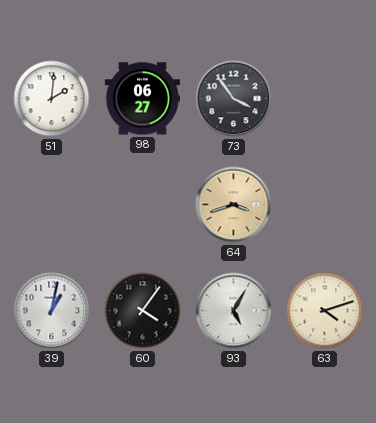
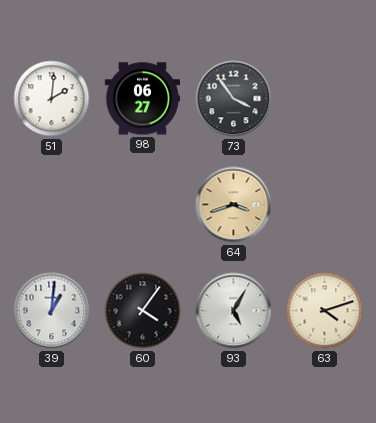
39: 1:02 -> 1:01 (52, 311)
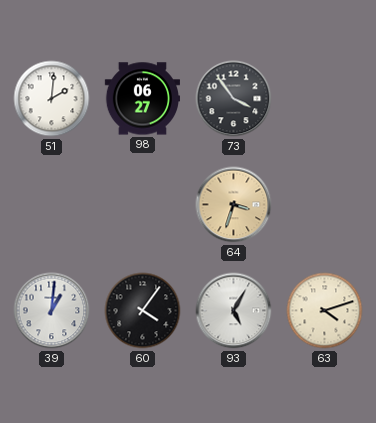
64: 3:42 -> 3:33 (234, 205)
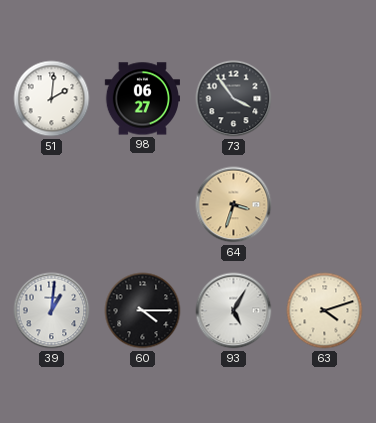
60: 4:06 -> 4:15 (143, 311)
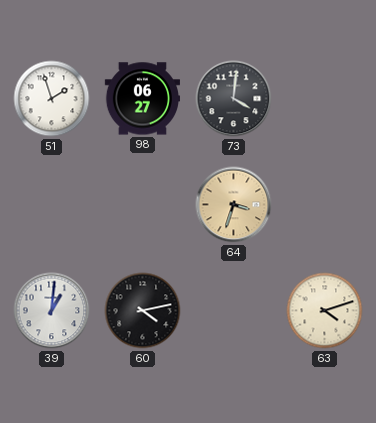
51: 2:01 -> 1:57 (52, 99)
73: 3:54 -> 4:01 (234, 99)
60: 4:15 -> 4:13 (143, 311)
93: 5:05 -> none (234, 311)
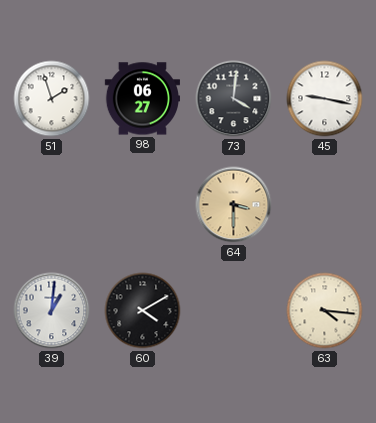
45: none -> 9:17 (325, 99)
64: 3:33 -> 3:30 (234, 205)
60: 4:13 -> 4:10 (143, 311)
63: 4:12 -> 4:16 (325, 311)
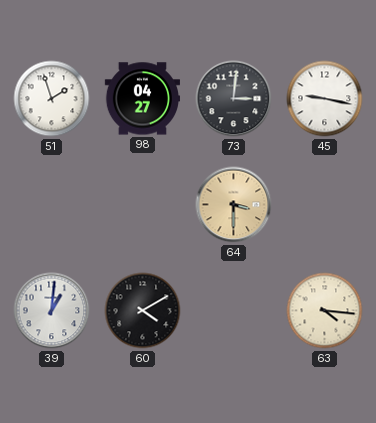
98: 06:27 -> 04:27 (142, 99)
73: 4:01 -> 3:01 (234, 99)
